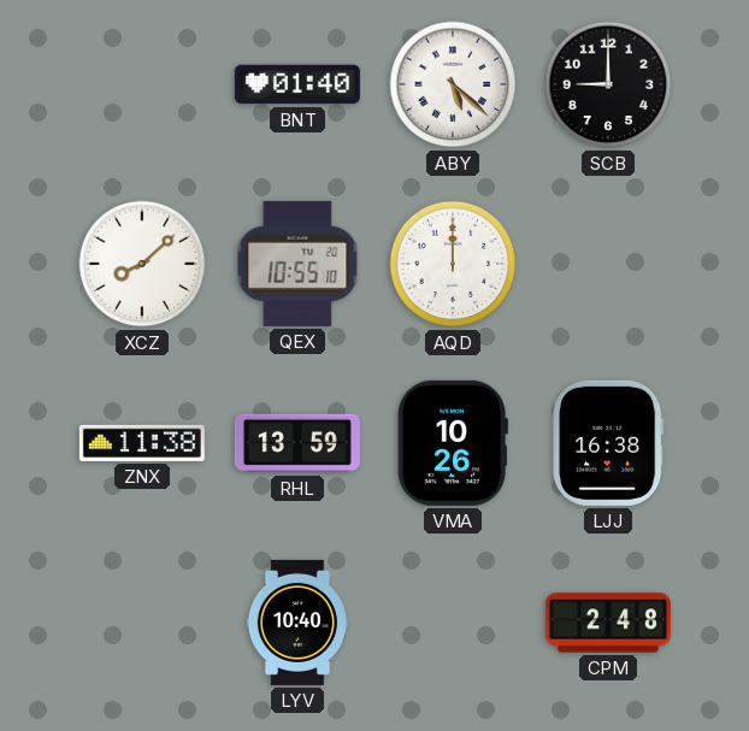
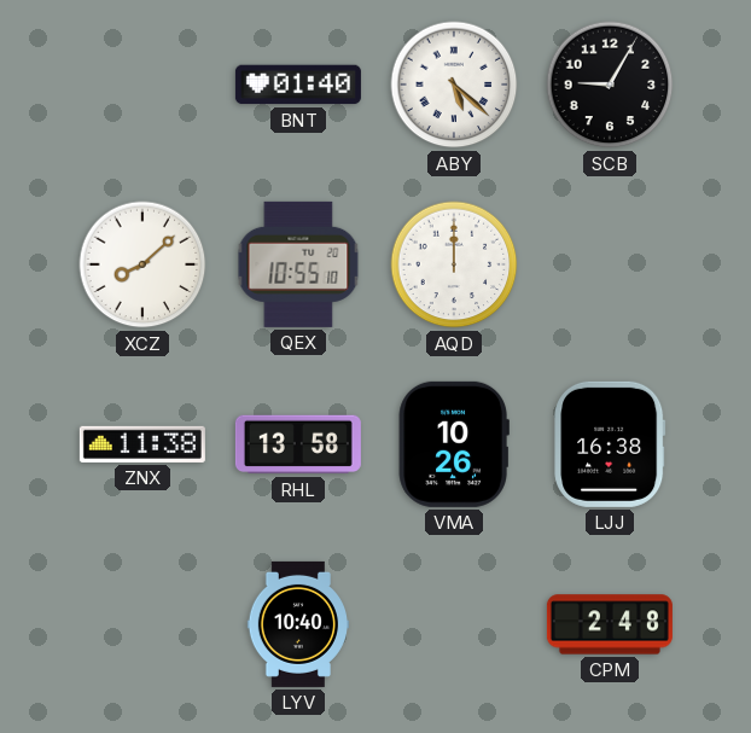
SCB: 9:00 -> 9:05 (610, 85)
RHL: 13:59 -> 13:58 (298, 444)
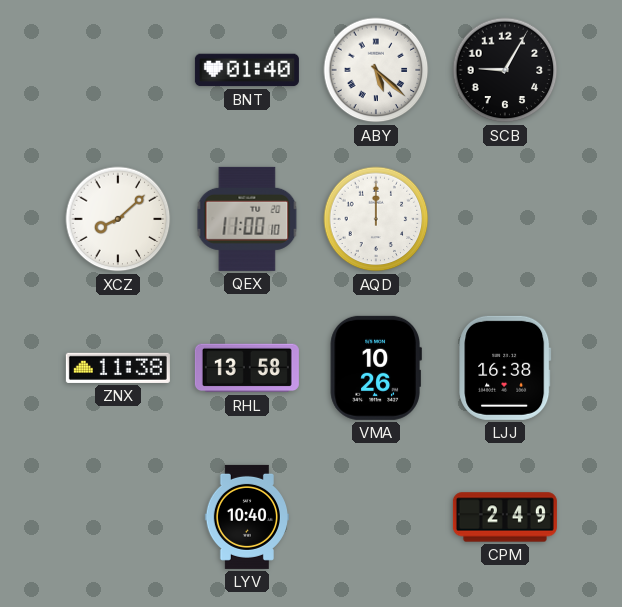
QEX: 10:55 -> 11:00 (247, 219)
CPM: 2:48 -> 2:49 (505, 517)
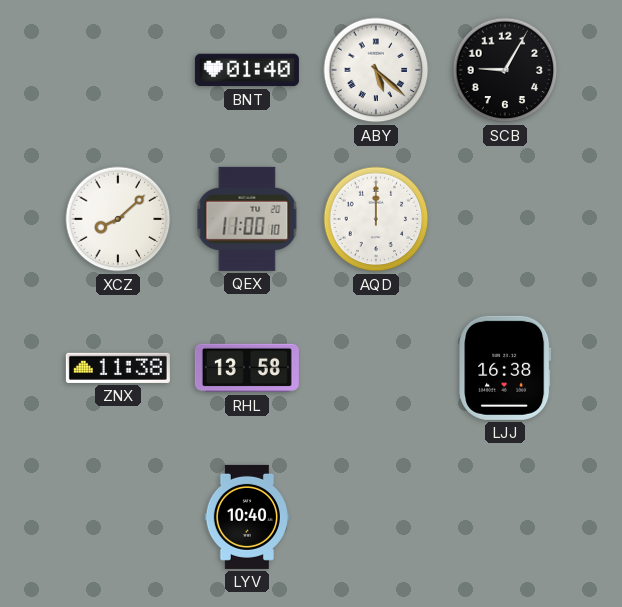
VMA: 10:26 -> none (376, 368)
CPM: 2:49 -> none (505, 517)
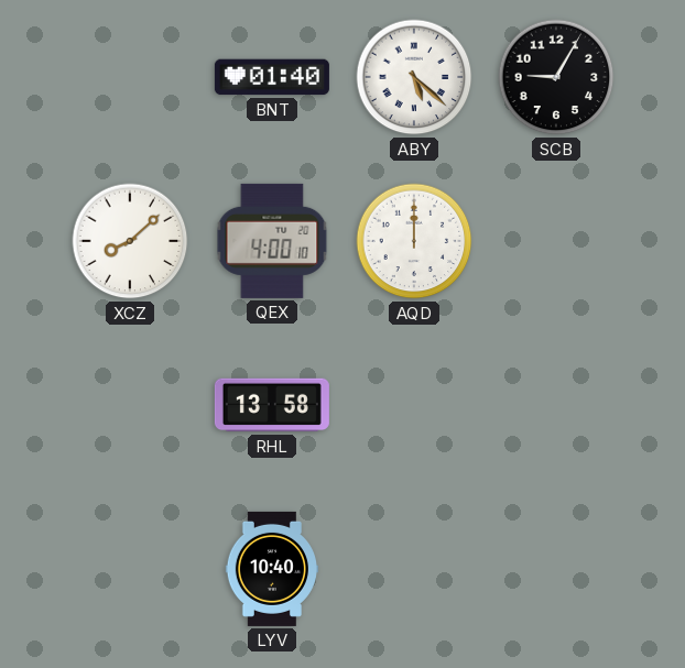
QEX: 11:00 -> 4:00 (272, 241)
ZNX: 11:38 -> none (118, 368)
LJJ: 16:38 -> none (505, 368)
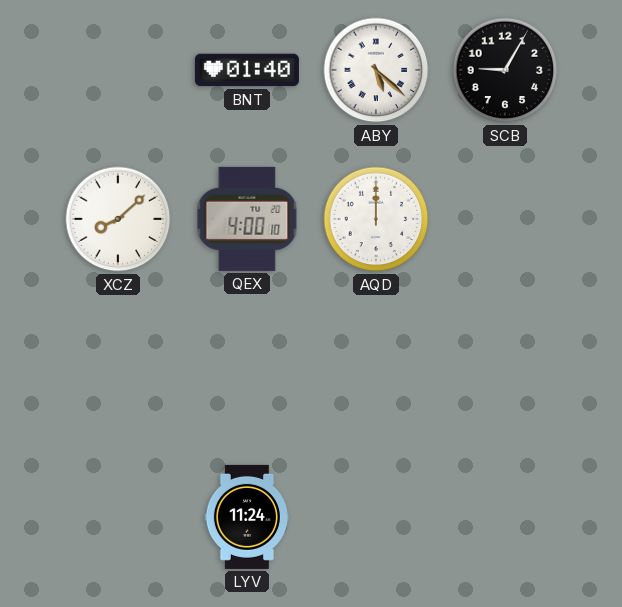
RHL: 13:58 -> none (272, 405)
LYV: 10:40 -> 11:24 (246, 517)
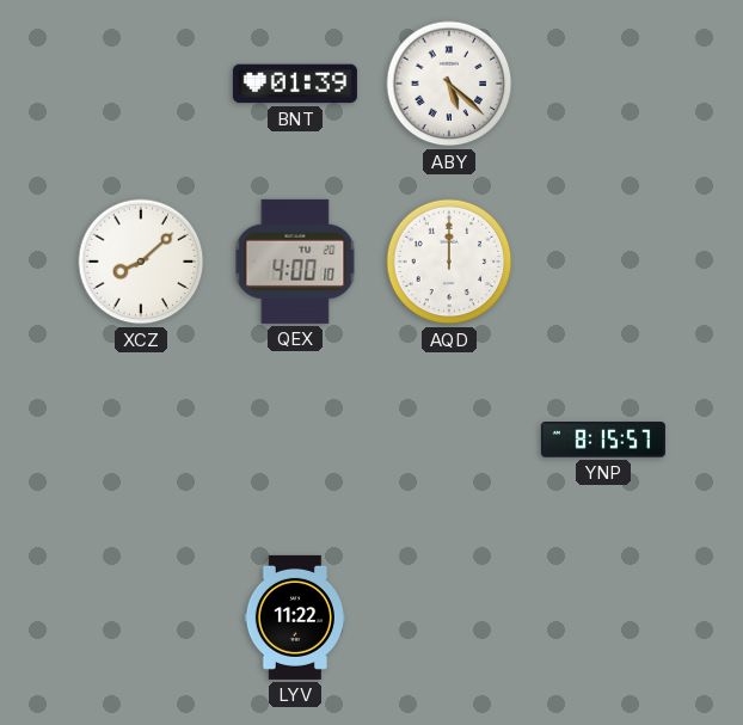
BNT: 01:40 -> 01:39 (295, 84)
SCB: 9:05 -> none (505, 70)
YNP: none -> 8:15 (603, 440)
LYV: 11:24 -> 11:22 (294, 618)
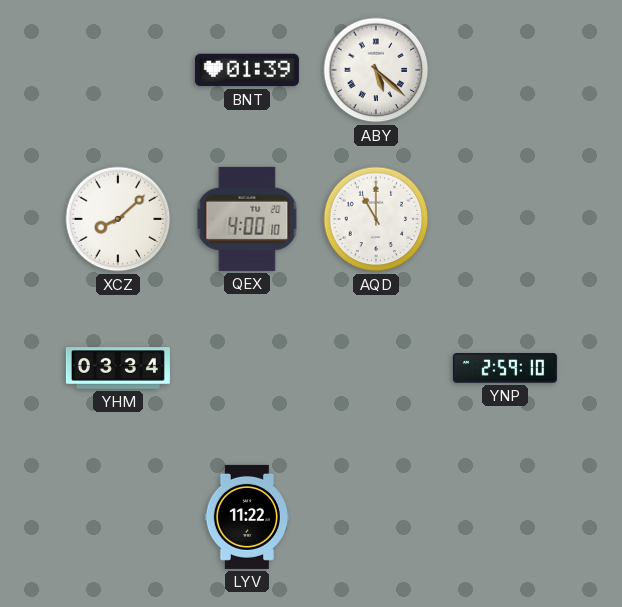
AQD: 12:00 -> 11:00 (376, 219)
YHM: none -> 03:34 (118, 368)
YNP: 8:15 -> 2:59 (505, 368)
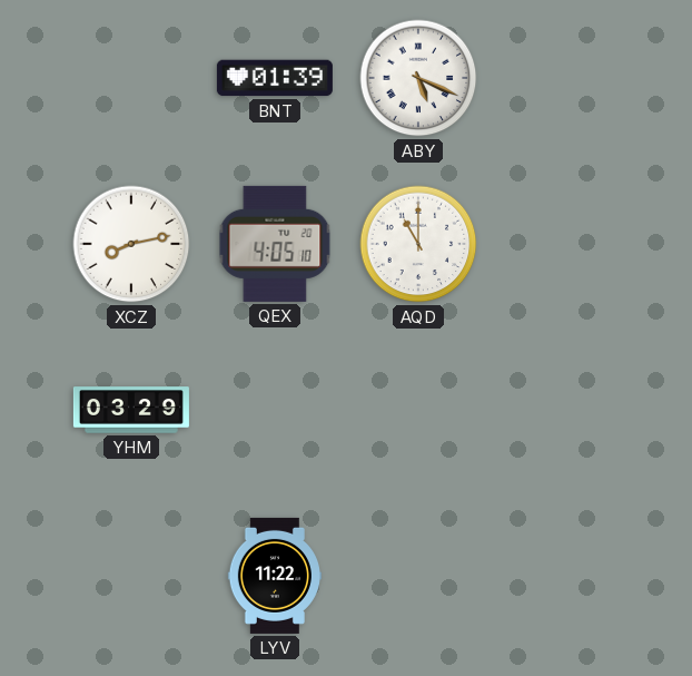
ABY: 5:22 -> 5:19 (418, 78)
XCZ: 8:08 -> 8:13 (131, 244)
QEX: 4:00 -> 4:05 (275, 244)
YHM: 03:34 -> 03:29 (131, 410)
YNP: 2:59 -> none (505, 368)
